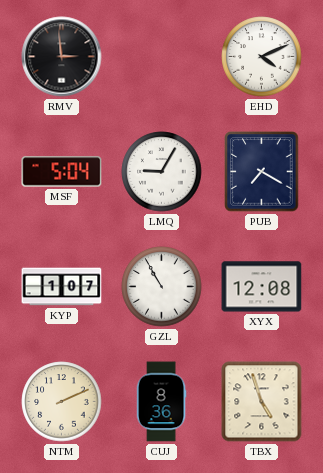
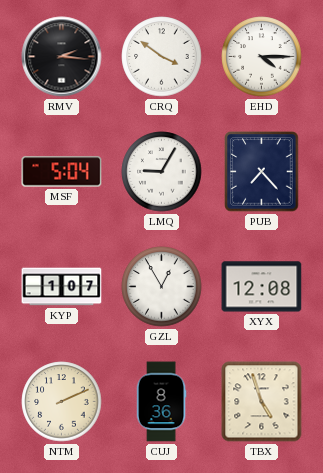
RMV: 2:59 -> 2:16 (62, 57)
CRQ: none -> 3:51 (162, 57)
EHD: 4:11 -> 4:15 (262, 57)
PUB: 7:20 -> 7:23 (262, 172)
GZL: 10:55 -> 12:55 (162, 287)
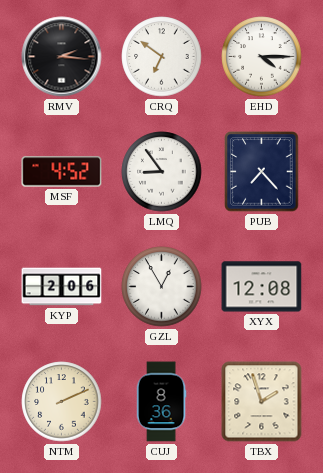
CRQ: 3:51 -> 6:51 (162, 57)
MSF: 5:04 -> 4:52 (62, 172)
LMQ: 9:05 -> 8:54 (162, 172)
KYP: 1:07 -> 2:06 (62, 287)
TBX: 4:57 -> 1:57 (262, 402)
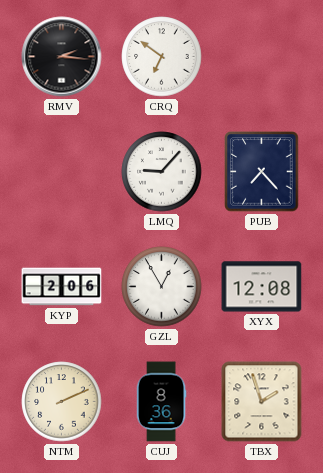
EHD: 4:15 -> none (262, 57)
MSF: 4:52 -> none (62, 172)
LMQ: 8:54 -> 9:07 (162, 172)
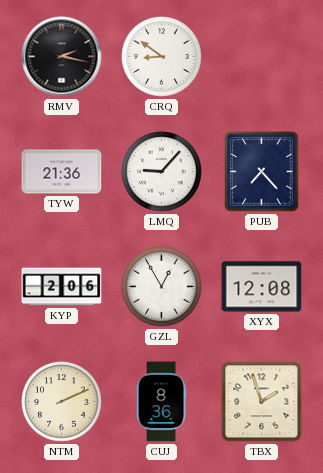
RMV: 2:16 -> 2:17 (62, 57)
CRQ: 6:51 -> 8:51 (162, 57)
TYW: none -> 21:36 (62, 172)
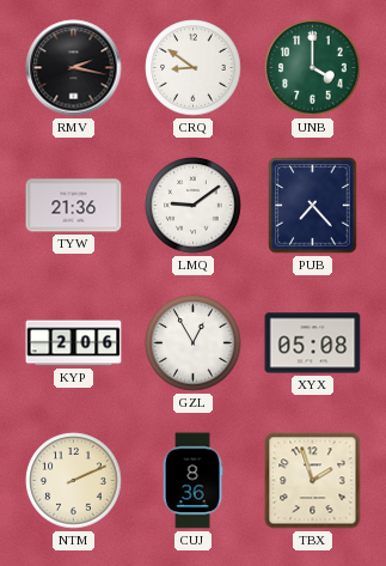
UNB: none -> 4:00 (313, 68)
LMQ: 9:07 -> 9:09 (194, 206)
XYX: 12:08 -> 05:08 (313, 343)
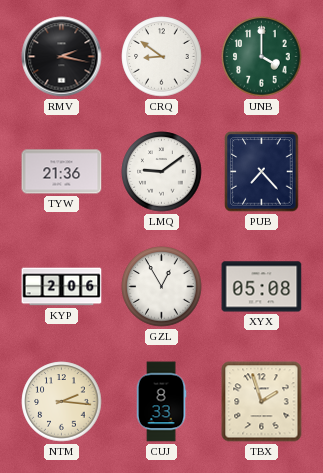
NTM: 2:11 -> 2:16 (62, 402)
CUJ: 8:36 -> 8:33 (161, 402)
